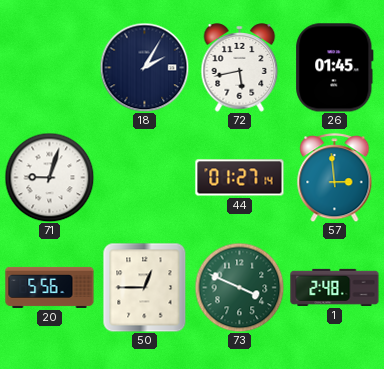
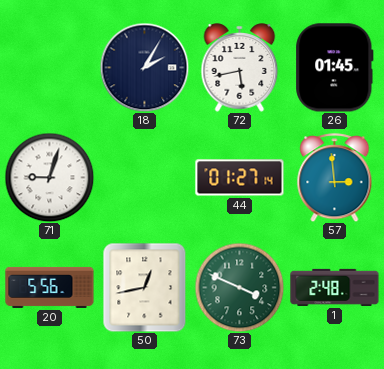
50: 12:45 -> 12:43 (145, 287)
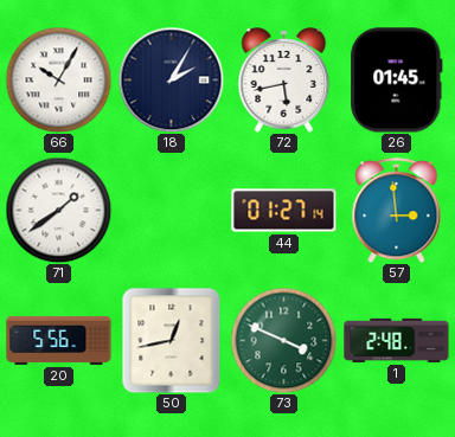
66: none -> 10:05 (58, 79)
71: 9:03 -> 1:39 (58, 210)
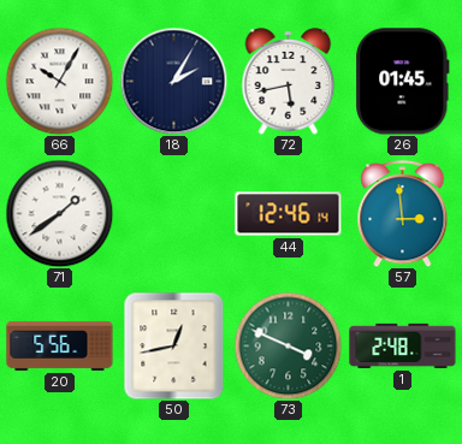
44: 01:27 -> 12:46 (289, 214)
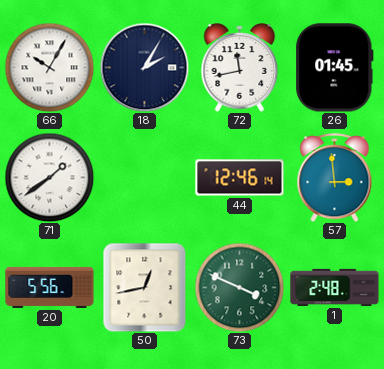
72: 5:43 -> 11:43 (240, 68)
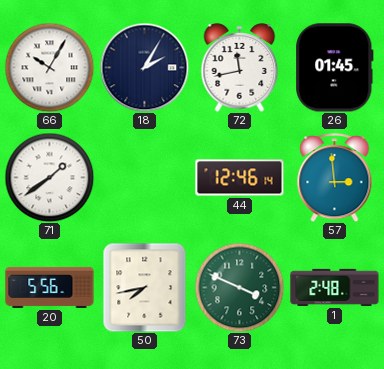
50: 12:43 -> 7:43 (145, 287)
